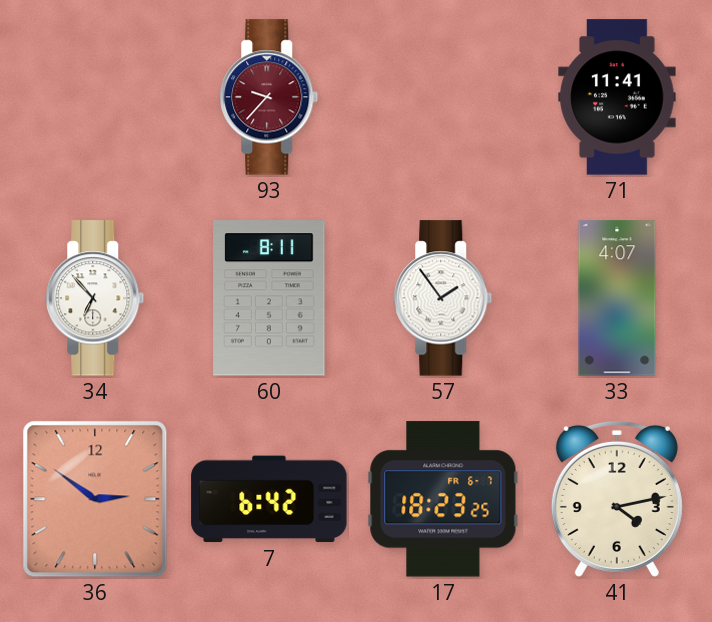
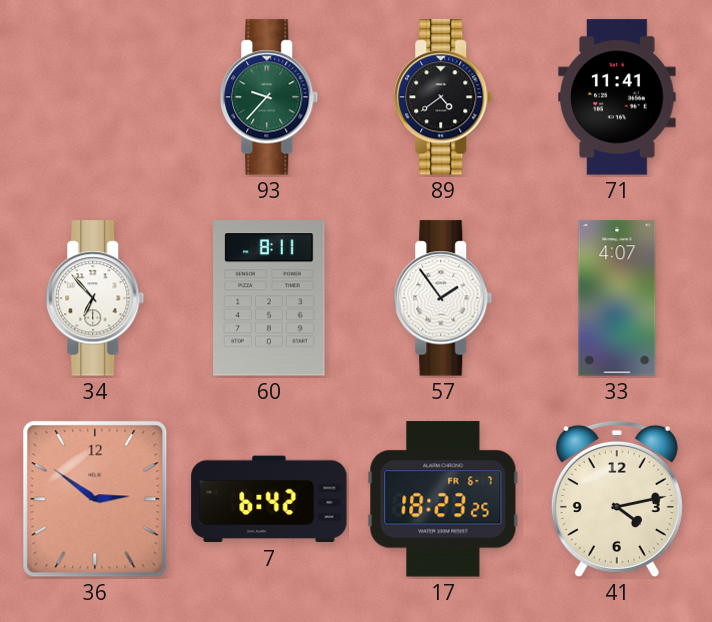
93 dial: burgundy -> green (269, 97)
89: none -> 4:39 (443, 97)
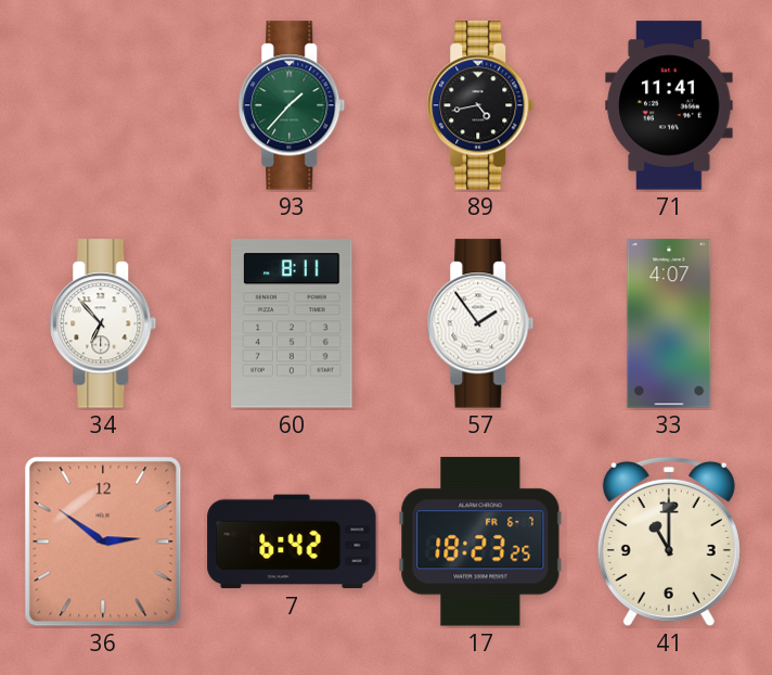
93: 9:37 -> 1:37 (292, 105)
89: 4:39 -> 4:43 (480, 105)
41: 4:13 -> 11:00 (669, 542)
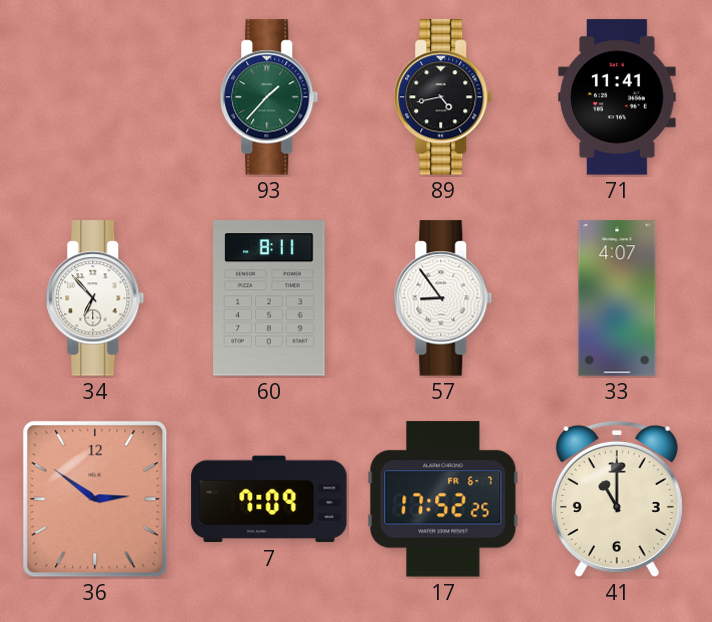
57: 1:54 -> 8:54 (443, 298)
7: 6:42 -> 7:09 (269, 499)
17: 18:23 -> 17:52 (443, 499)
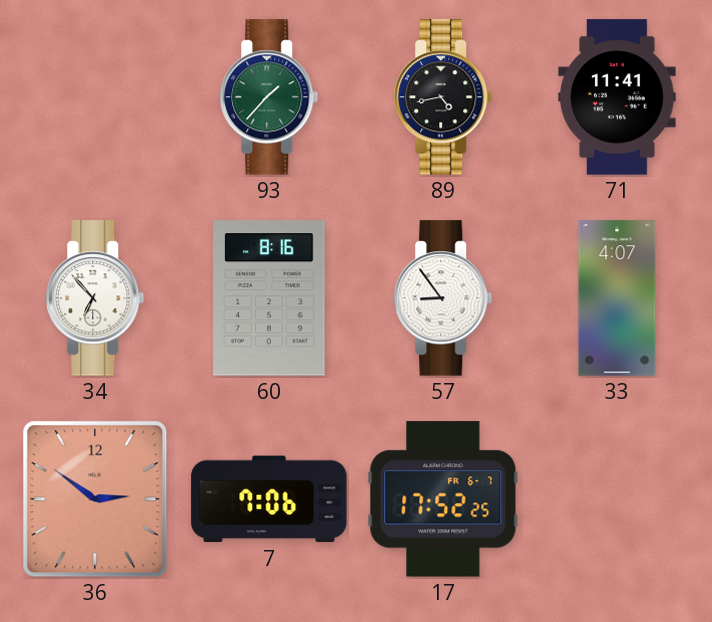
60: 8:11 -> 8:16 (269, 298)
7: 7:09 -> 7:06 (269, 499)
41: 11:00 -> none (617, 499)
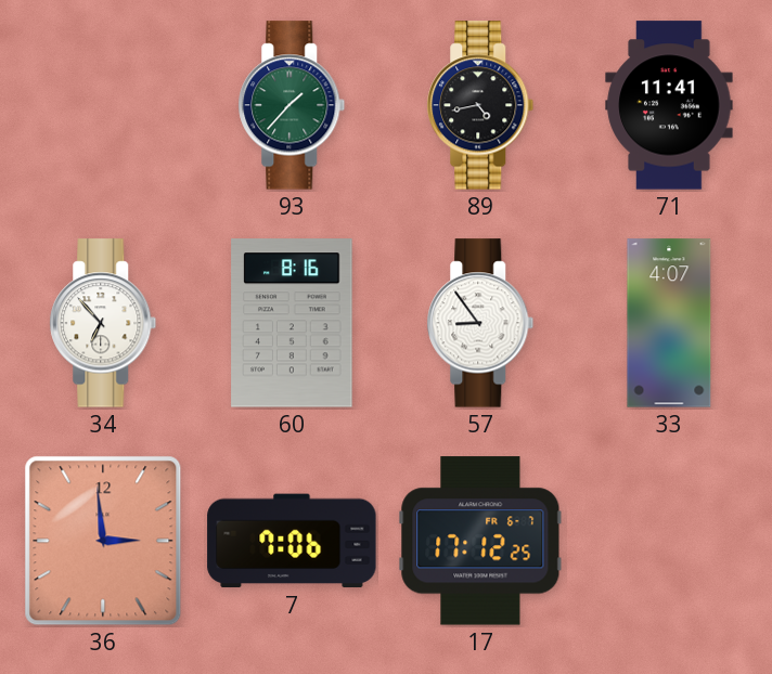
36: 2:51 -> 2:59 (103, 541)
17: 17:52 -> 17:12 (480, 541)
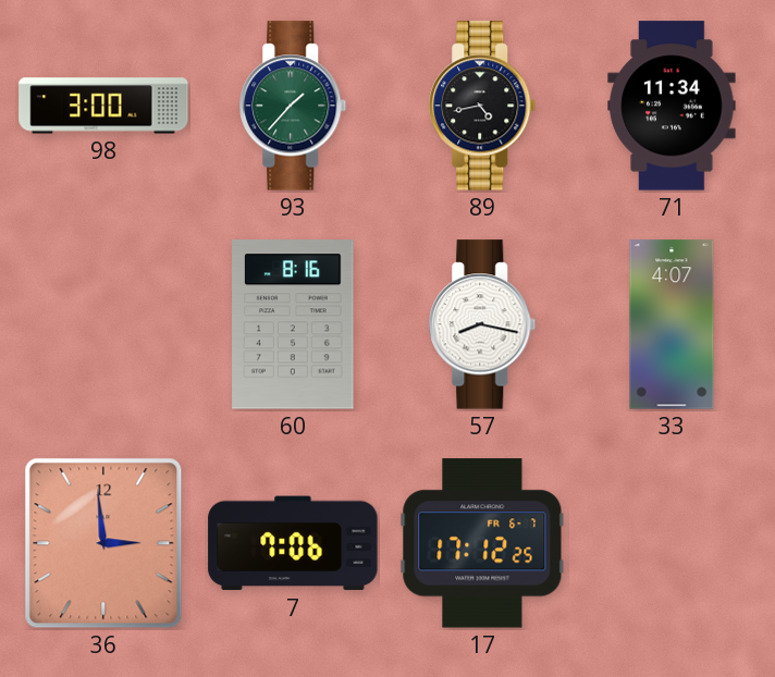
98: none -> 3:00 (103, 106)
71: 11:41 -> 11:34 (672, 106)
34: 6:53 -> none (103, 323)
57: 8:54 -> 8:17 (482, 324)
